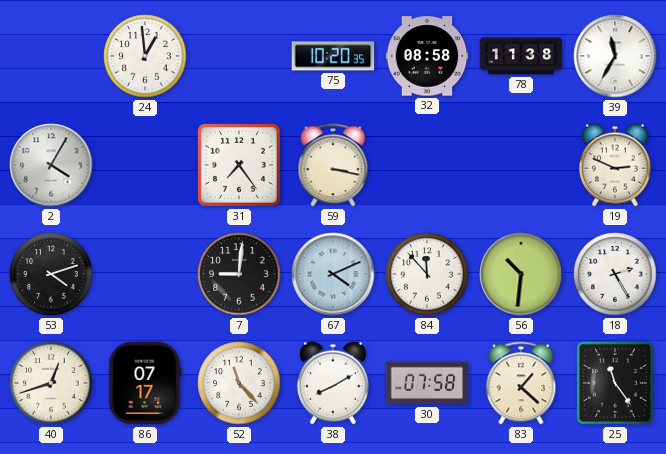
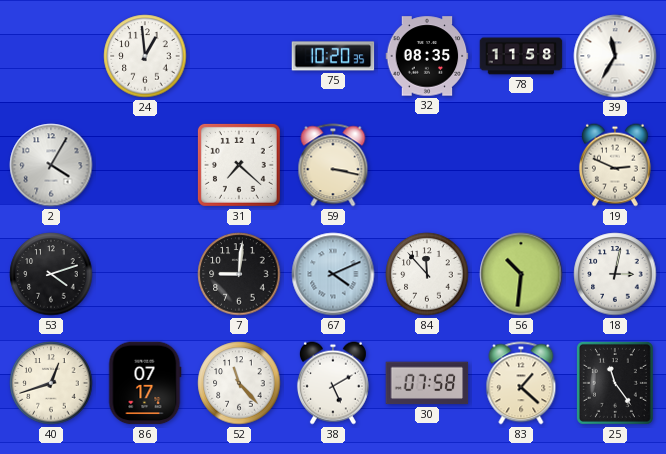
32: 08:58 -> 08:35 (427, 56)
78: 11:38 -> 11:58 (521, 56)
31: 7:24 -> 7:22 (239, 165)
18: 2:25 -> 3:02 (615, 274)
38: 8:10 -> 5:10 (333, 383)
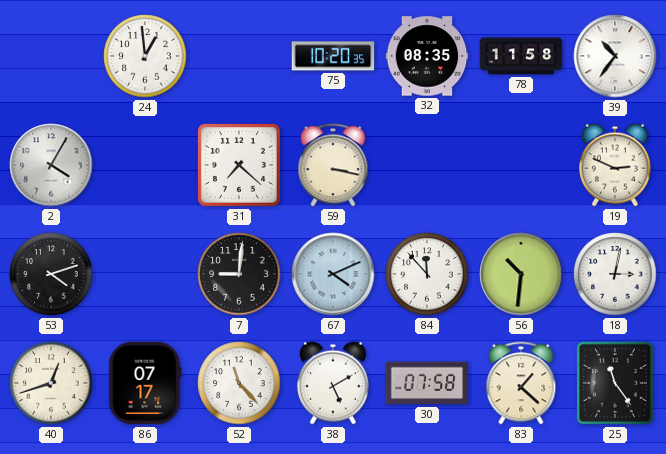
39: 11:35 -> 10:36 (615, 56)
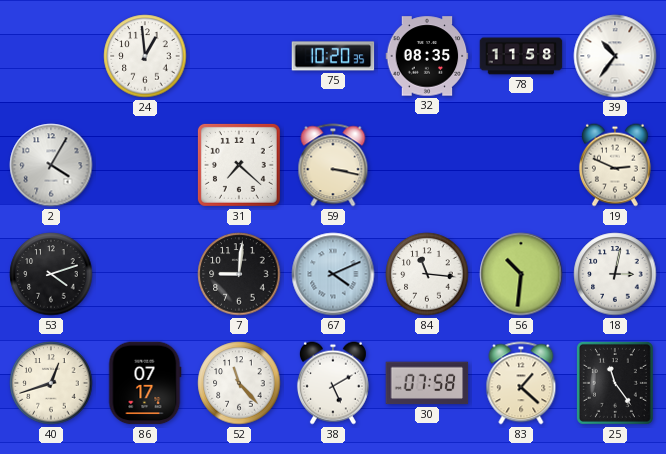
84: 11:53 -> 11:16 (427, 274)
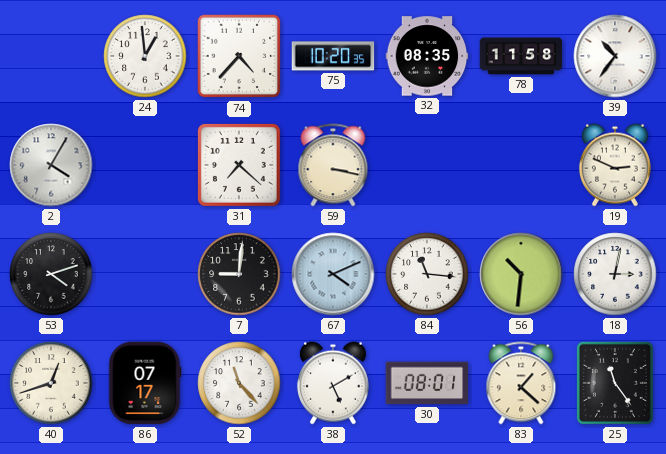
74: none -> 4:37 (239, 56)
30: 07:58 -> 08:01 (427, 383)
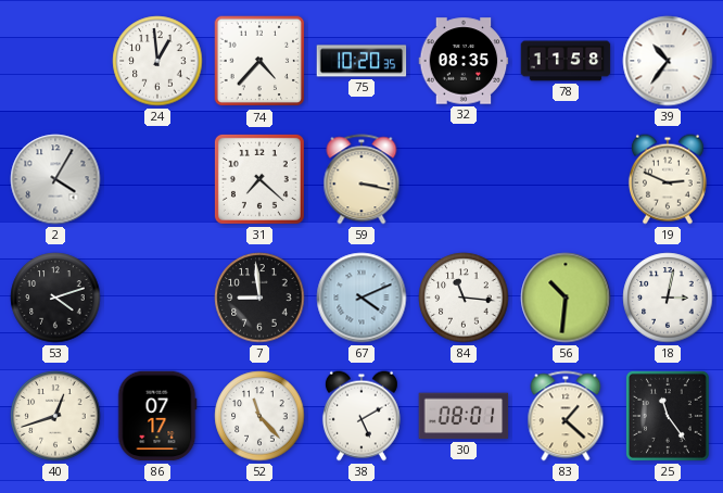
7: 9:01 -> 8:59 (259, 298)
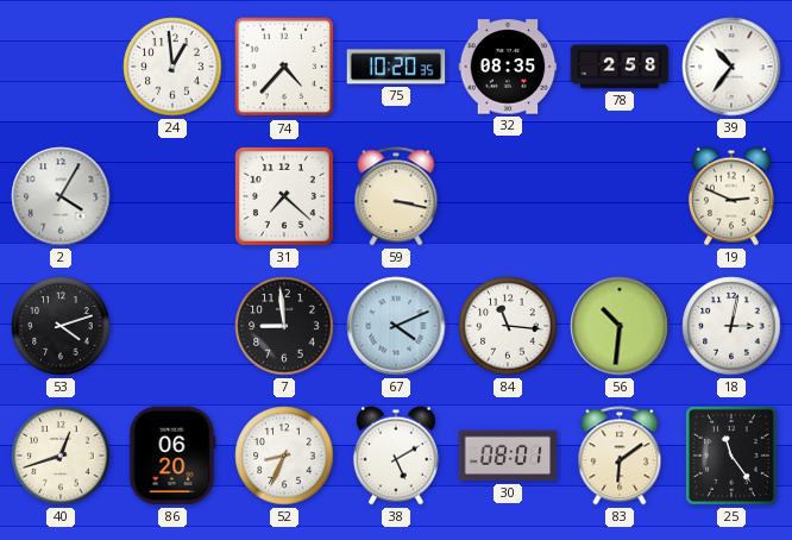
78: 11:58 -> 2:58 (620, 67)
86: 07:17 -> 06:20 (172, 456)
52: 11:23 -> 8:34 (284, 456)
83: 1:22 -> 6:09 (620, 456)
